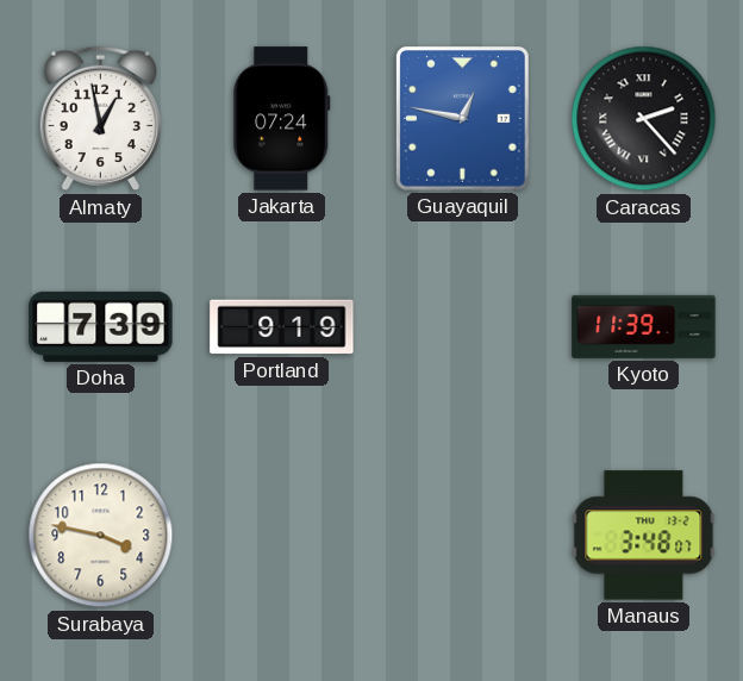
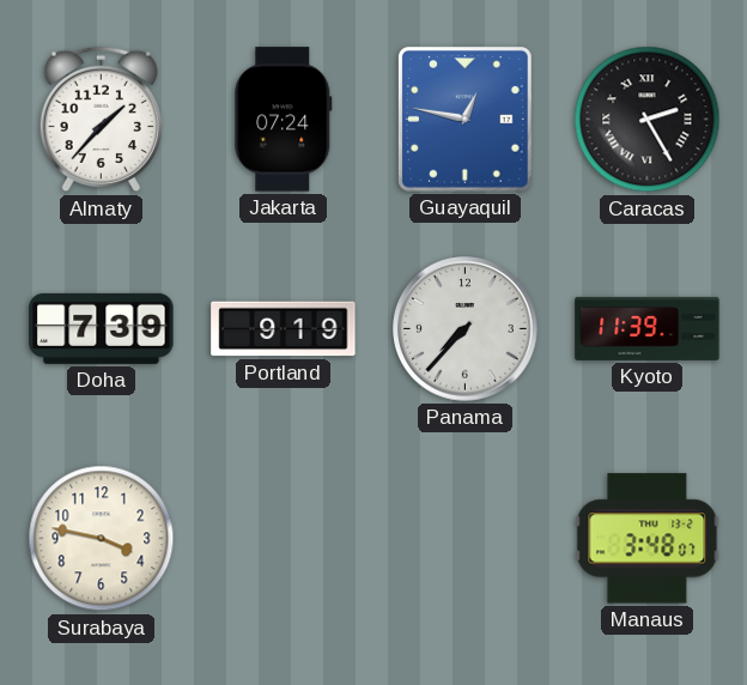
Almaty: 12:58 -> 1:37 (101, 120)
Caracas: 2:23 -> 2:25 (648, 120)
Panama: none -> 7:37 (466, 329)
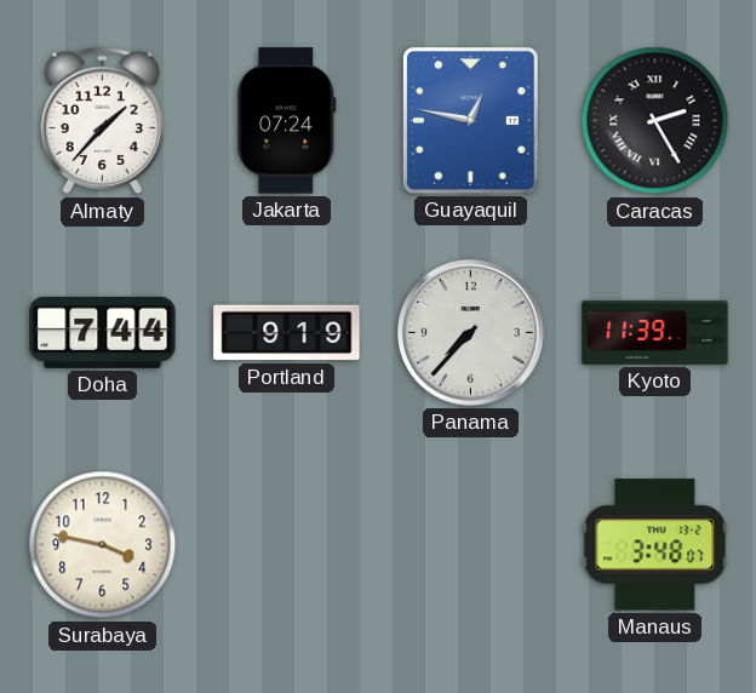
Doha: 7:39 -> 7:44 (103, 332)
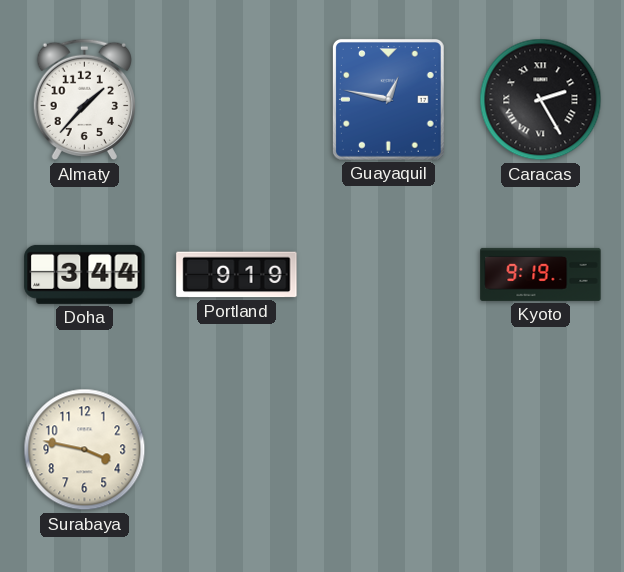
Jakarta: 07:24 -> none (287, 121)
Doha: 7:44 -> 3:44 (85, 274)
Panama: 7:37 -> none (471, 333)
Kyoto: 11:39 -> 9:19 (541, 274)
Manaus: 3:48 -> none (655, 545)
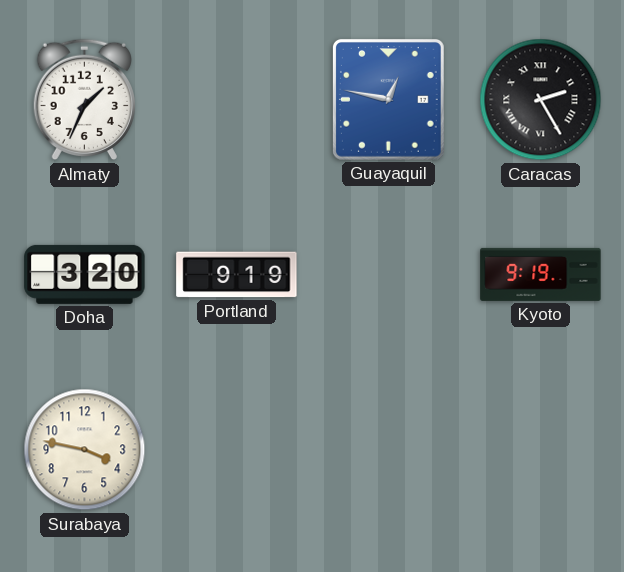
Almaty: 1:37 -> 1:34 (84, 100)
Doha: 3:44 -> 3:20 (85, 274)
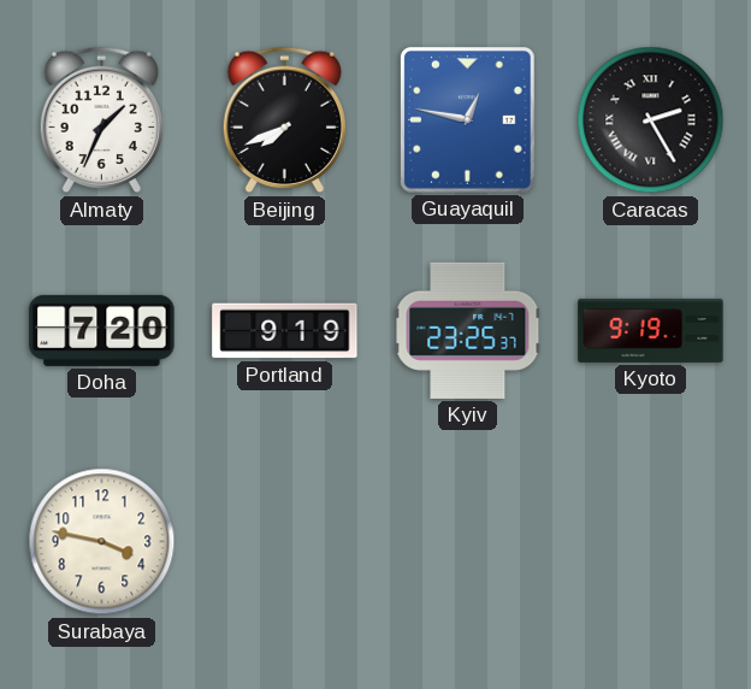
Beijing: none -> 7:41 (284, 120)
Doha: 3:20 -> 7:20 (102, 330)
Kyiv: none -> 23:25 (468, 330)
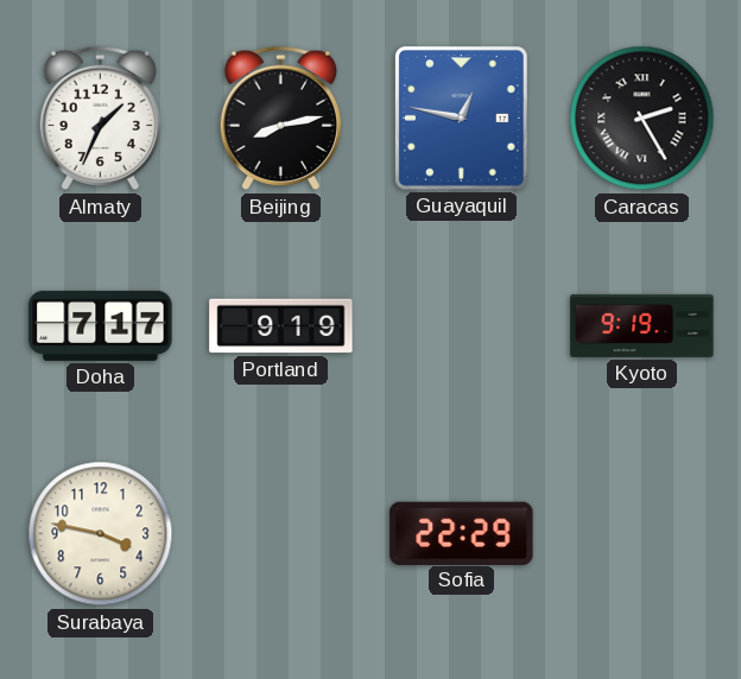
Beijing: 7:41 -> 8:13 (280, 119)
Doha: 7:20 -> 7:17 (101, 325)
Kyiv: 23:25 -> none (468, 330)
Sofia: none -> 22:29 (462, 533)
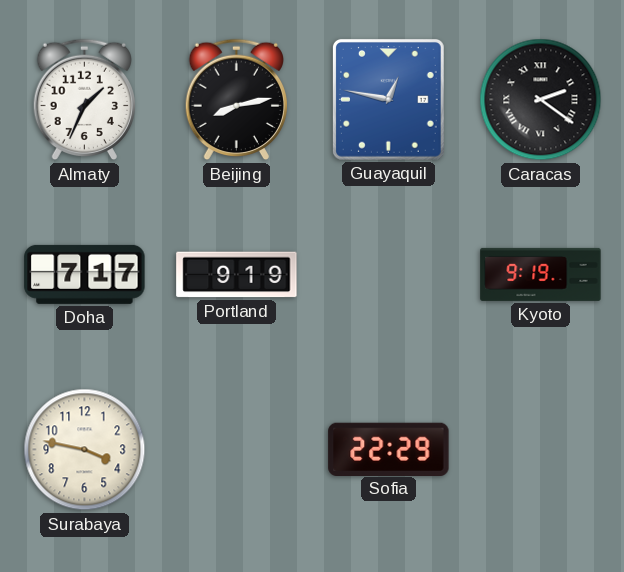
Caracas: 2:25 -> 2:21 (541, 100)
